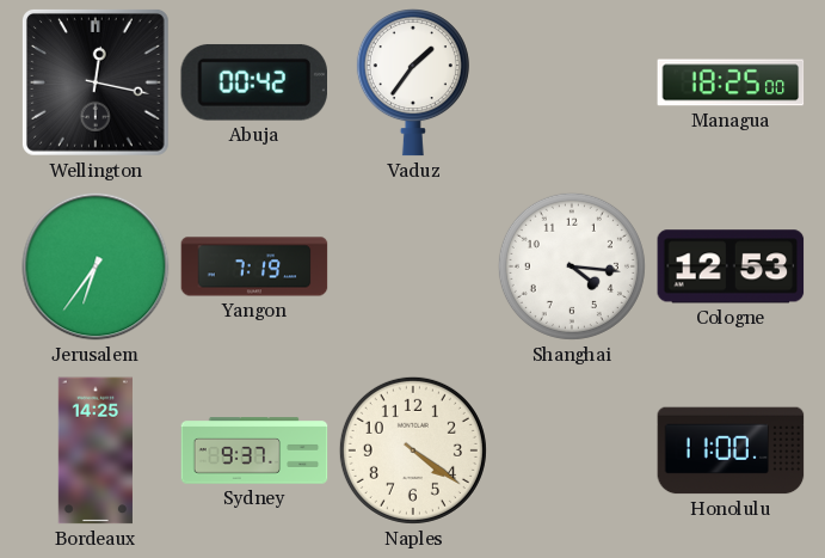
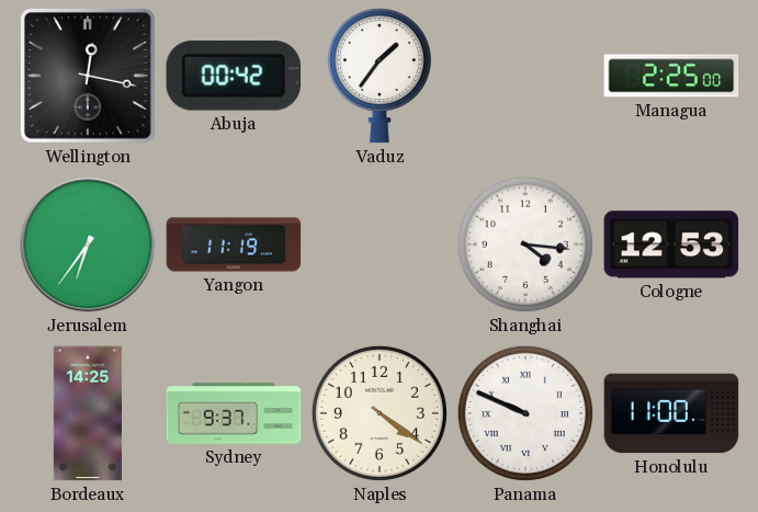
Managua: 18:25 -> 2:25 (671, 76)
Yangon: 7:19 -> 11:19 (234, 244)
Panama: none -> 9:49 (525, 413)
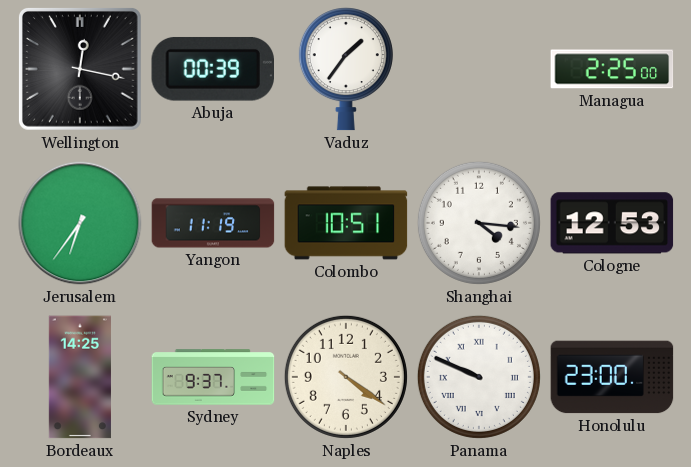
Abuja: 00:42 -> 00:39 (212, 69)
Colombo: none -> 10:51 (346, 223)
Honolulu: 11:00 -> 23:00 (612, 377)
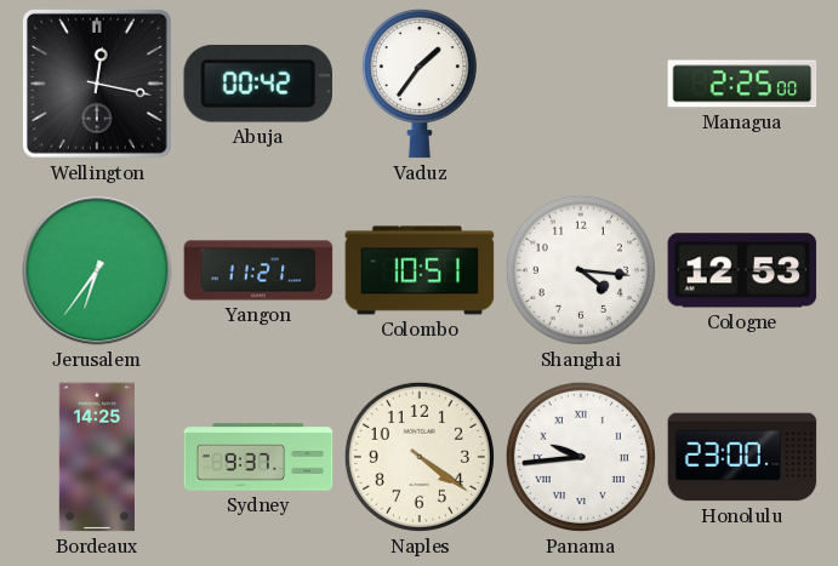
Abuja: 00:39 -> 00:42 (257, 84)
Yangon: 11:19 -> 11:21 (258, 270)
Panama: 9:49 -> 9:44 (581, 457)
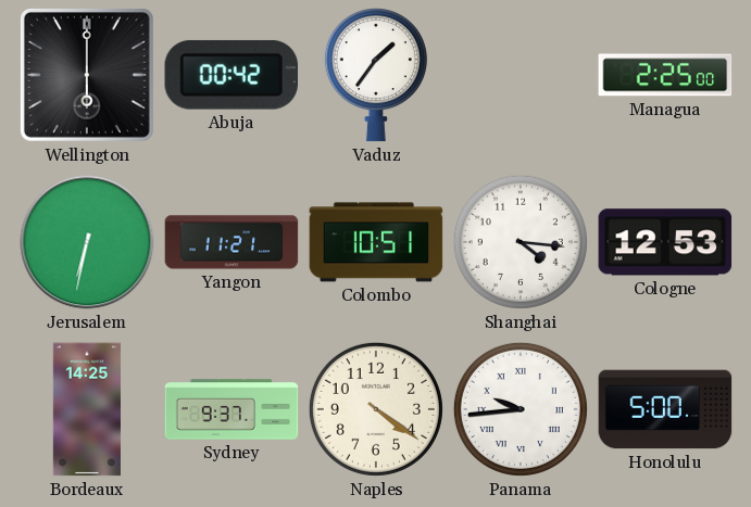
Wellington: 12:17 -> 6:00 (87, 75)
Jerusalem: 6:36 -> 6:32 (87, 242)
Honolulu: 23:00 -> 5:00 (665, 409)
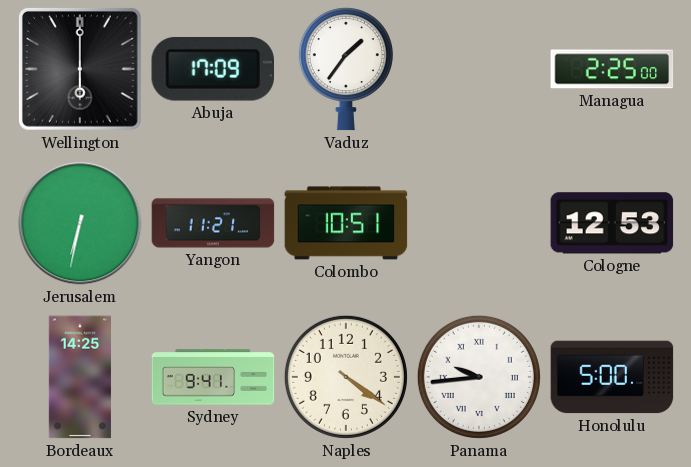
Abuja: 00:42 -> 17:09 (212, 69)
Shanghai: 4:16 -> none (521, 242)
Sydney: 9:37 -> 9:41 (213, 377)
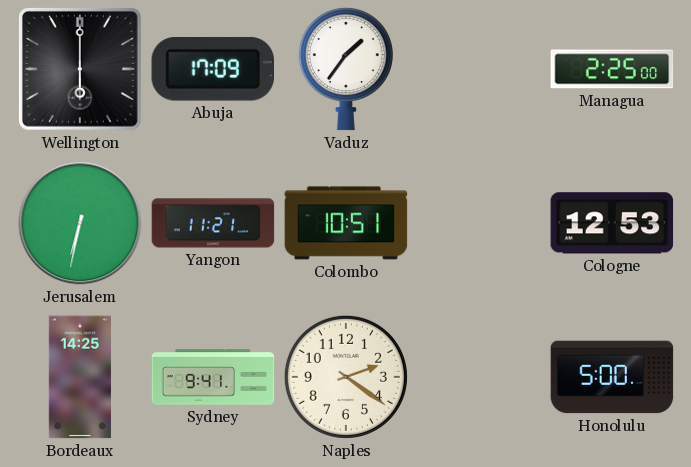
Naples: 4:21 -> 2:21 (346, 377)
Panama: 9:44 -> none (479, 377)
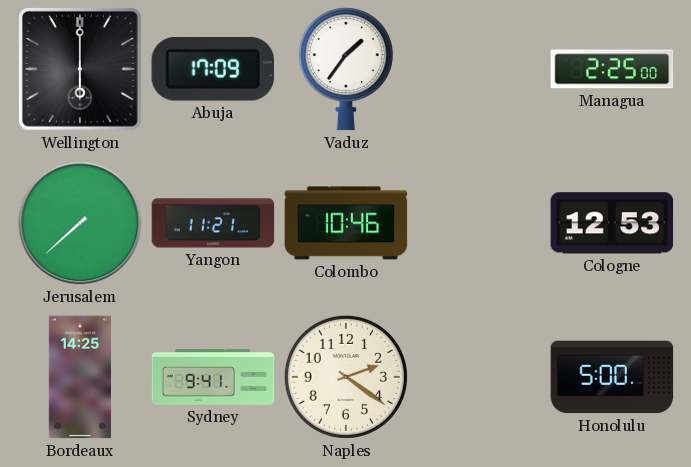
Jerusalem: 6:32 -> 7:38 (80, 223)
Colombo: 10:51 -> 10:46 (346, 223)
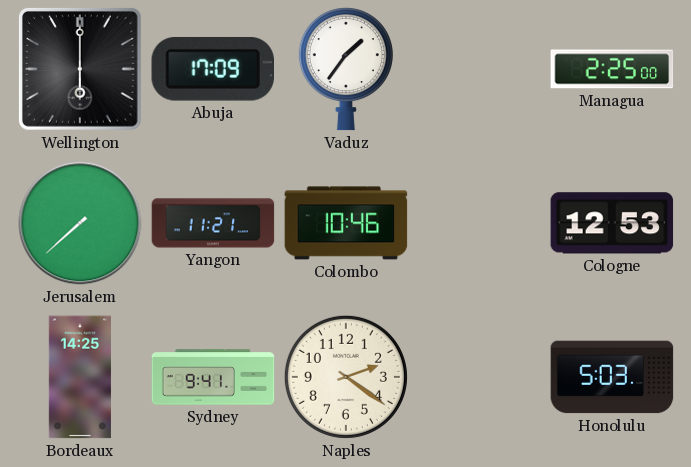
Honolulu: 5:00 -> 5:03 (612, 377)
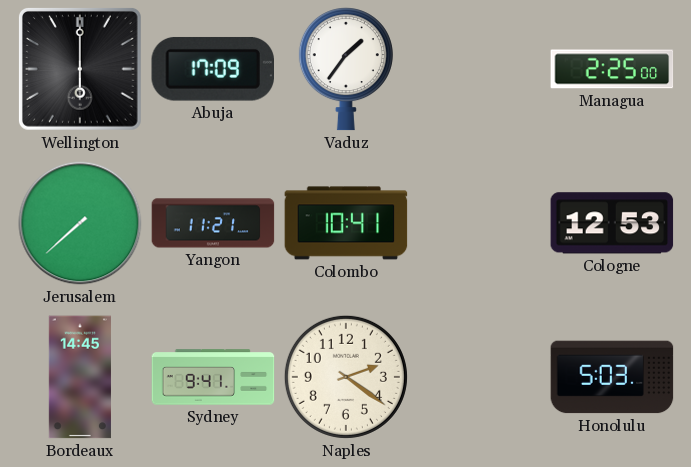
Colombo: 10:46 -> 10:41 (346, 223)
Bordeaux: 14:25 -> 14:45 (80, 377)
